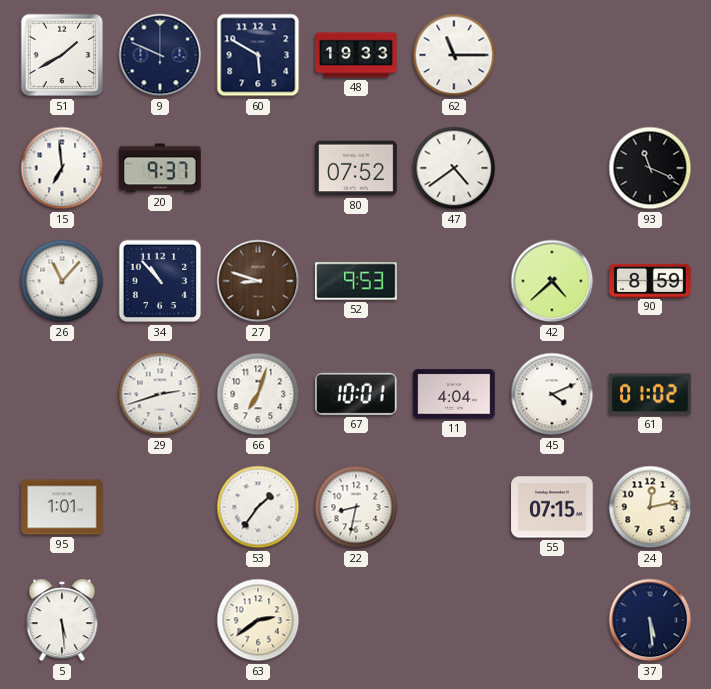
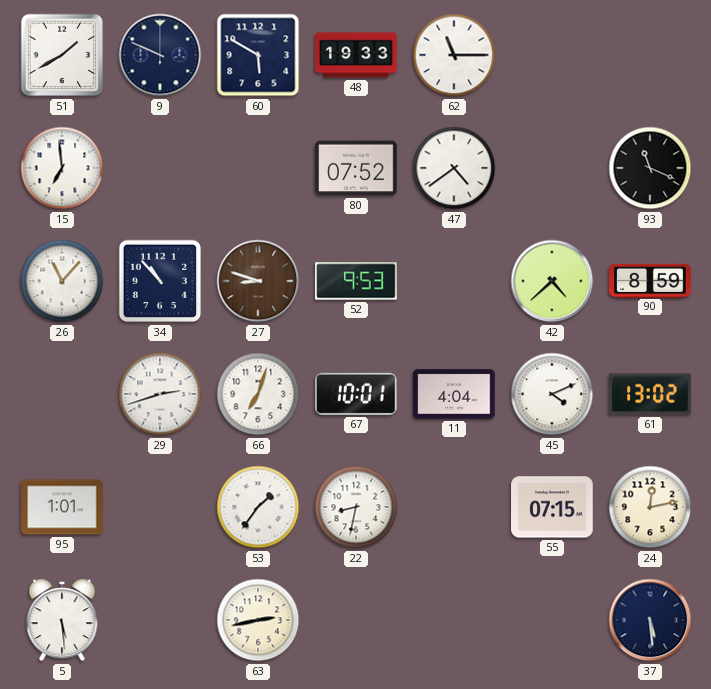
20: 9:37 -> none (160, 168)
61: 01:02 -> 13:02 (650, 394)
63: 2:39 -> 2:43 (258, 620)
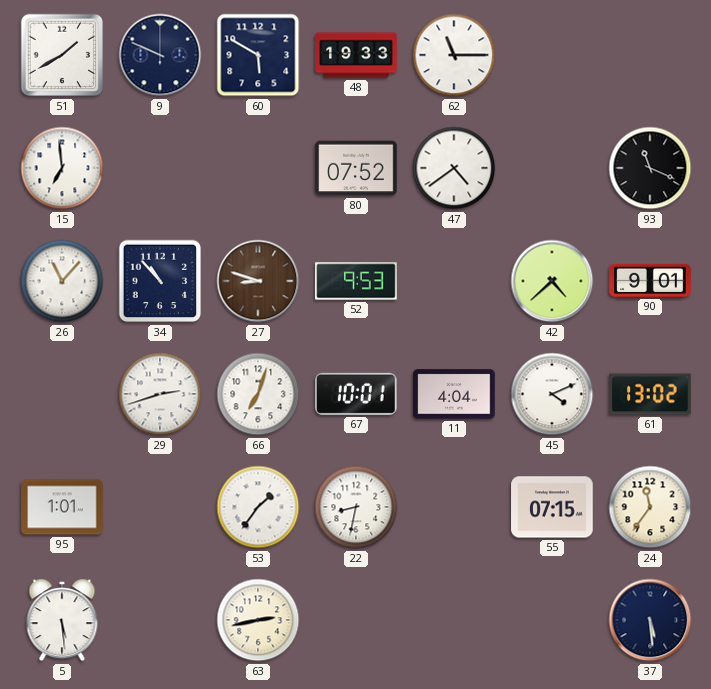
90: 8:59 -> 9:01 (650, 280)
24: 12:13 -> 11:36 (650, 507)
